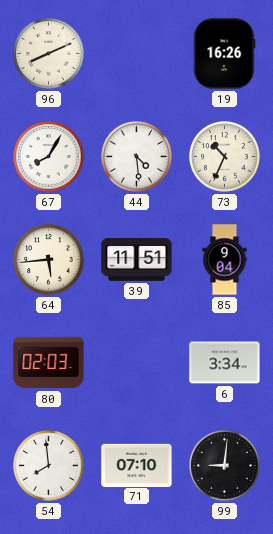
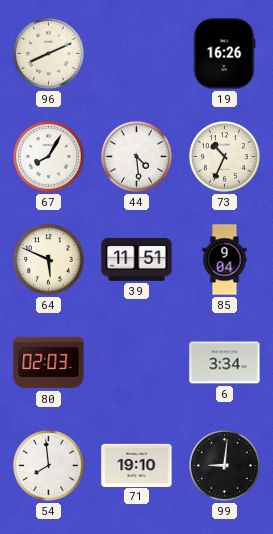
64: 5:44 -> 5:49 (49, 260)
71: 07:10 -> 19:10 (137, 465)
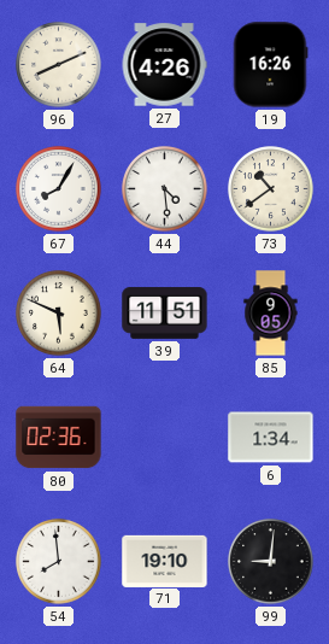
27: none -> 4:26 (164, 65)
73: 10:34 -> 10:39 (271, 189)
85: 9:04 -> 9:05 (271, 314)
80: 02:03 -> 02:36 (59, 438)
6: 3:34 -> 1:34 (271, 438)
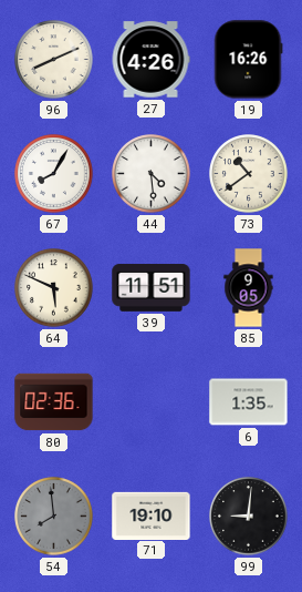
6: 1:34 -> 1:35 (249, 402)
54 dial: white -> grey (54, 517)
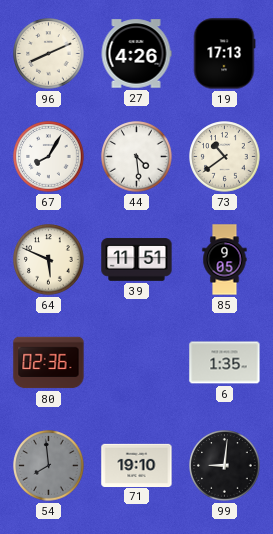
19: 16:26 -> 17:13 (224, 54)
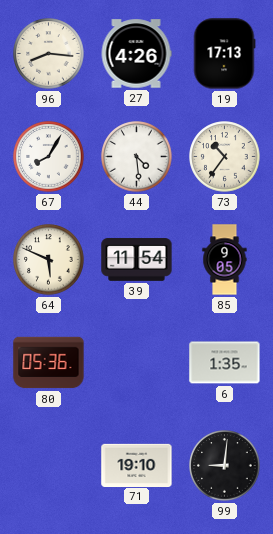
96: 8:11 -> 8:16 (49, 54)
73: 10:39 -> 10:36 (225, 157)
39: 11:51 -> 11:54 (137, 260)
80: 02:36 -> 05:36 (49, 363)
54: 7:59 -> none (49, 466)
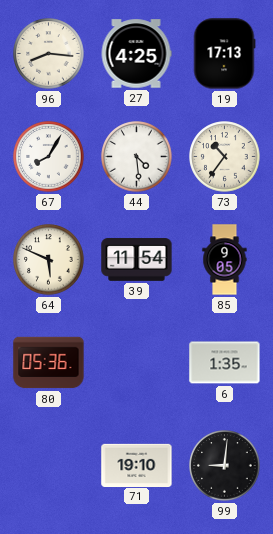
27: 4:26 -> 4:25 (136, 54)
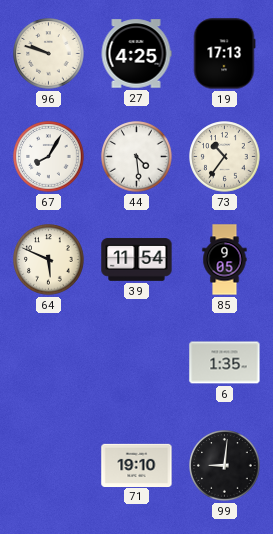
96: 8:16 -> 9:48 (49, 54)
80: 05:36 -> none (49, 363)
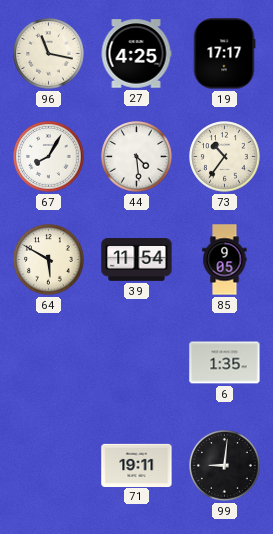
96: 9:48 -> 11:17 (49, 54)
19: 17:13 -> 17:17 (224, 54)
64: 5:49 -> 5:50 (49, 260)
71: 19:10 -> 19:11 (137, 465)
